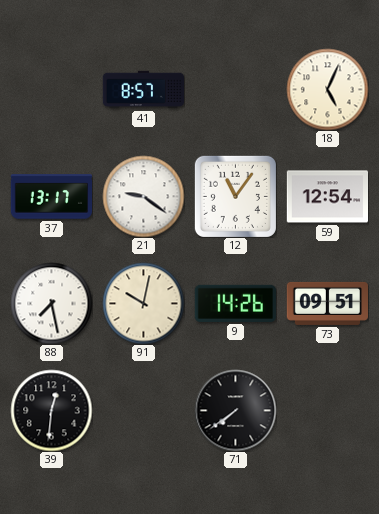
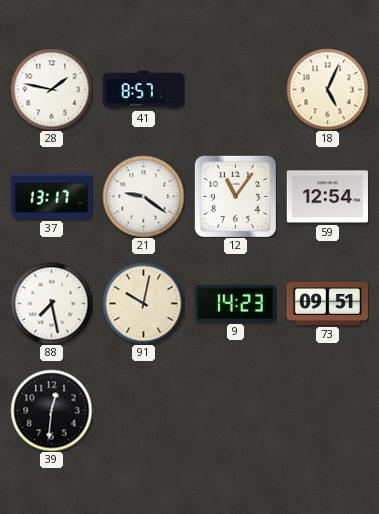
28: none -> 1:47 (51, 89)
9: 14:26 -> 14:23 (235, 303)
71: 7:39 -> none (235, 410)
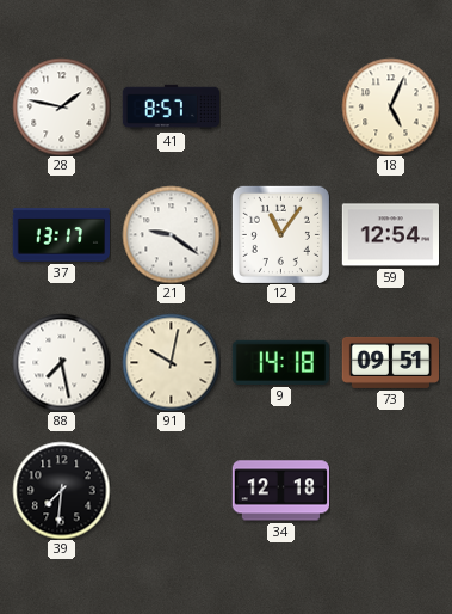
9: 14:23 -> 14:18 (280, 362)
39: 12:31 -> 7:31 (61, 490)
34: none -> 12:18 (280, 491)
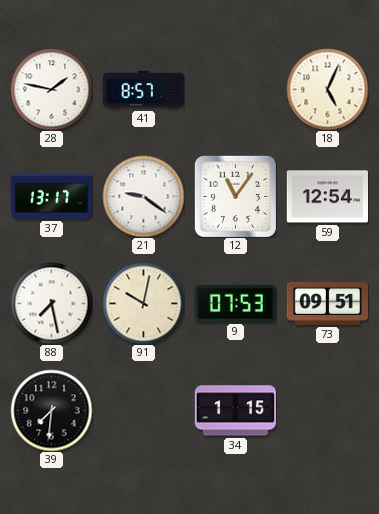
9: 14:18 -> 07:53 (235, 303)
34: 12:18 -> 1:15 (235, 411)
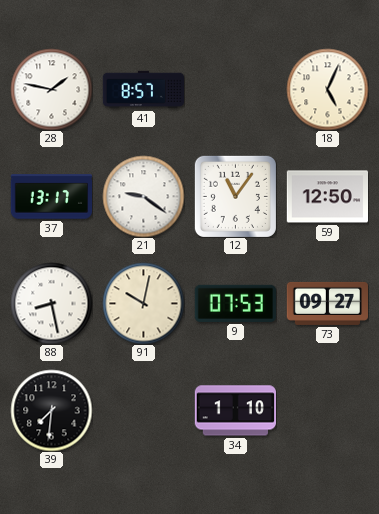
59: 12:54 -> 12:50 (327, 197)
88: 7:28 -> 8:28 (51, 303)
73: 09:51 -> 09:27 (327, 303)
34: 1:15 -> 1:10 (235, 411)
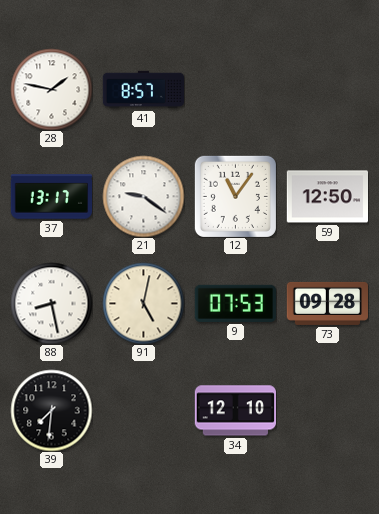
18: 5:04 -> none (327, 89)
91: 10:02 -> 5:02 (143, 303)
73: 09:27 -> 09:28 (327, 303)
34: 1:10 -> 12:10 (235, 411)
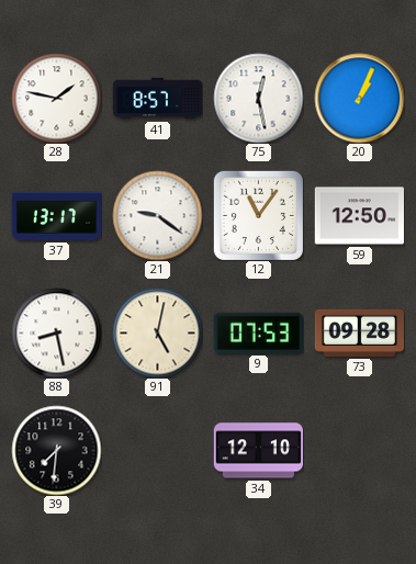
75: none -> 12:28 (258, 98)
20: none -> 1:04 (359, 98)
